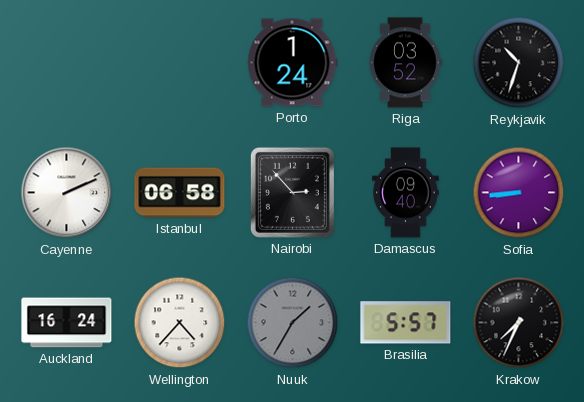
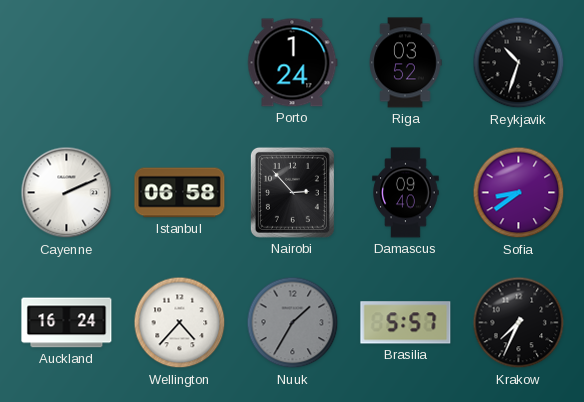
Sofia: 8:44 -> 8:39 (519, 193)
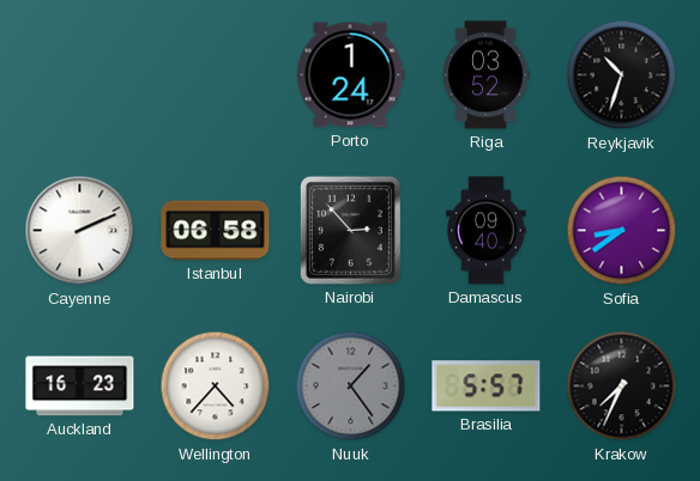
Auckland: 16:24 -> 16:23 (80, 386)
Nuuk: 1:35 -> 1:24 (351, 386)
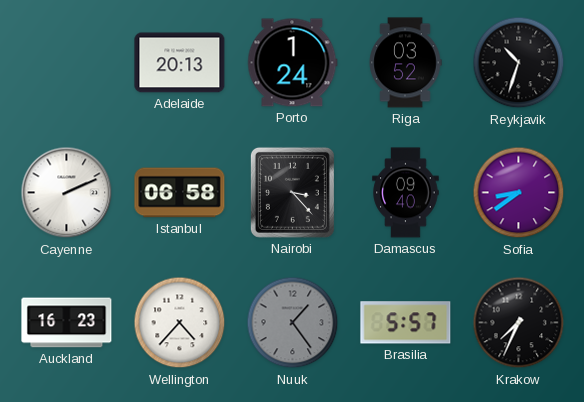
Adelaide: none -> 20:13 (180, 63)
Nairobi: 2:53 -> 3:23 (292, 192)
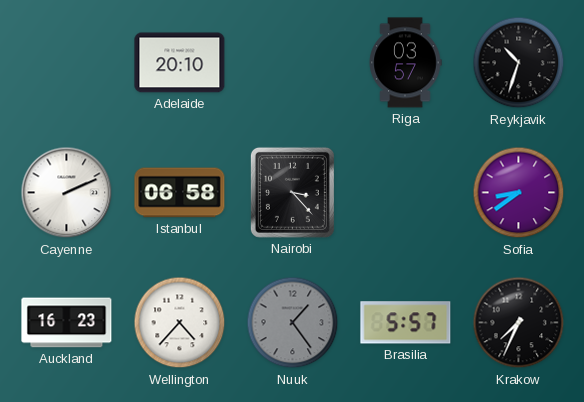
Adelaide: 20:13 -> 20:10 (180, 63)
Porto: 1:24 -> none (293, 63)
Riga: 03:52 -> 03:57 (405, 63)
Damascus: 09:40 -> none (406, 193)
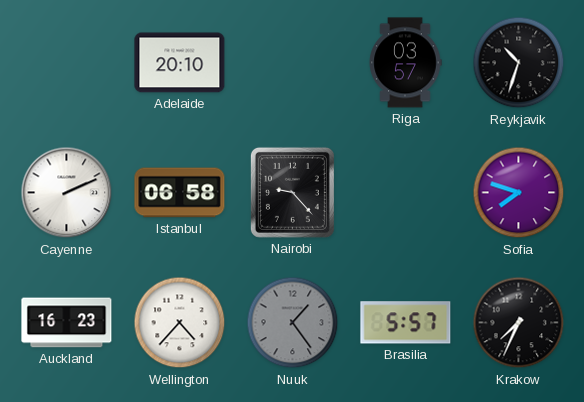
Nairobi: 3:23 -> 9:23 (292, 192)
Sofia: 8:39 -> 7:48 (519, 193)
